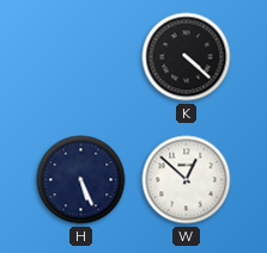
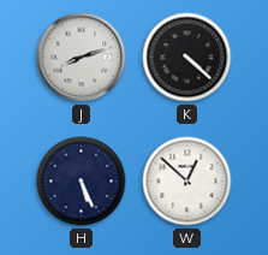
J: none -> 8:12 (82, 58)
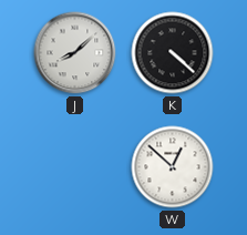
J: 8:12 -> 8:08 (75, 53)
H: 5:26 -> none (82, 182)
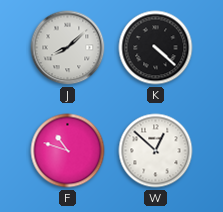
F: none -> 10:48 (68, 151)
